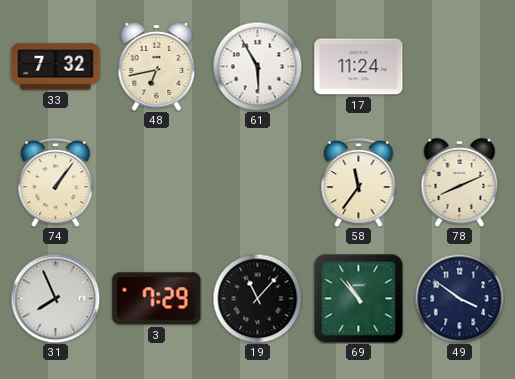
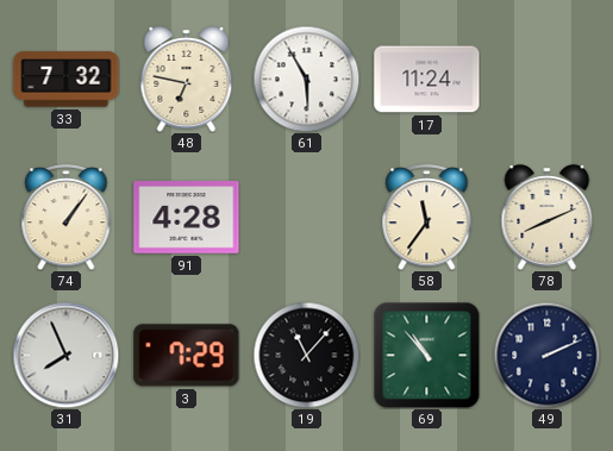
48: 6:43 -> 6:47 (187, 80)
91: none -> 4:28 (187, 218)
49: 3:51 -> 2:11 (546, 355)
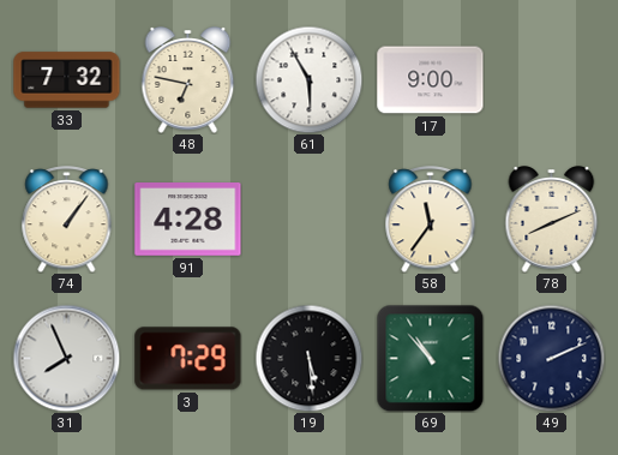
17: 11:24 -> 9:00 (431, 80)
19: 11:07 -> 5:29 (308, 358)
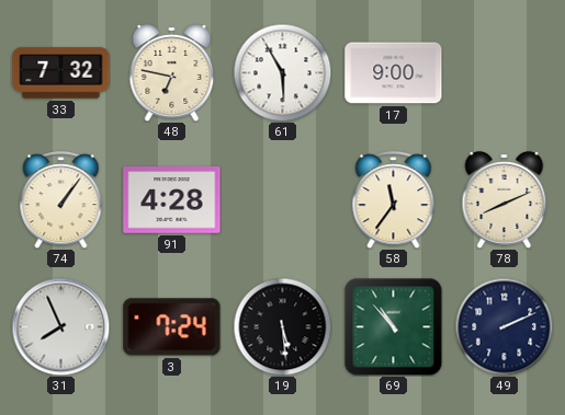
3: 7:29 -> 7:24 (172, 327)
